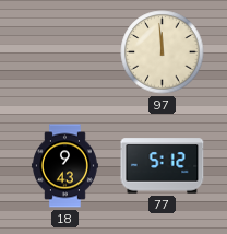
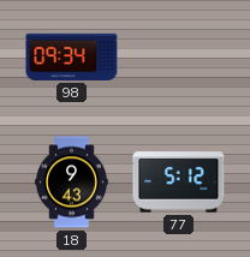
98: none -> 09:34 (72, 56)
97: 11:59 -> none (163, 52)
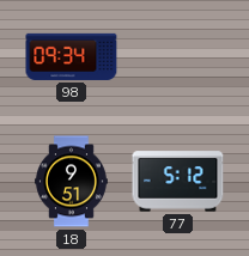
18: 9:43 -> 9:51 (71, 182)
